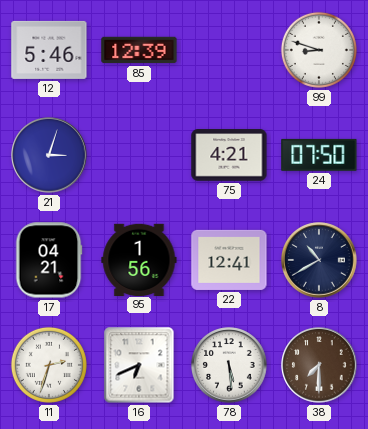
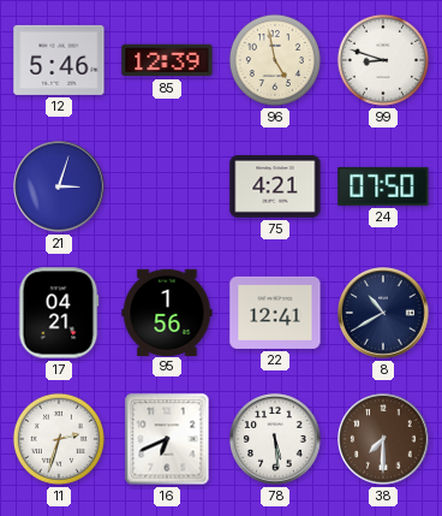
96: none -> 4:58 (275, 60)
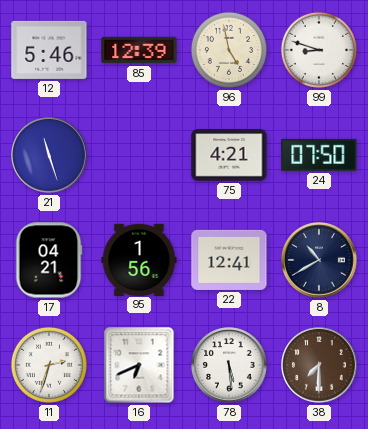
21: 3:03 -> 11:27 (49, 155)
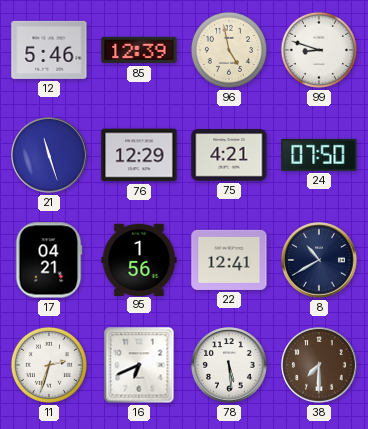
76: none -> 12:29 (139, 155)
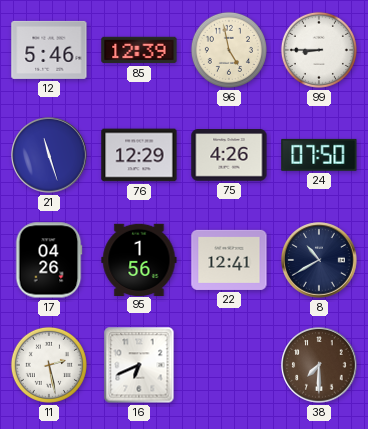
99: 8:48 -> 8:45 (319, 50)
75: 4:21 -> 4:26 (229, 155)
17: 04:21 -> 04:26 (49, 260)
11: 2:33 -> 2:28 (49, 365)
78: 5:29 -> none (229, 365)
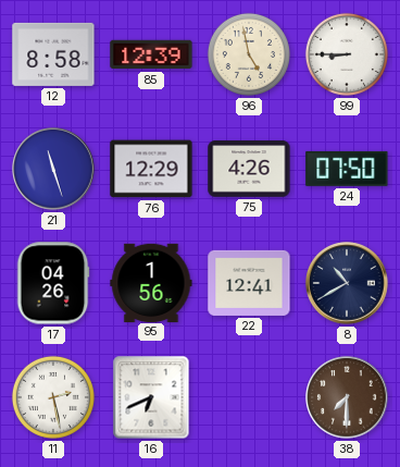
12: 5:46 -> 8:58 (53, 54)
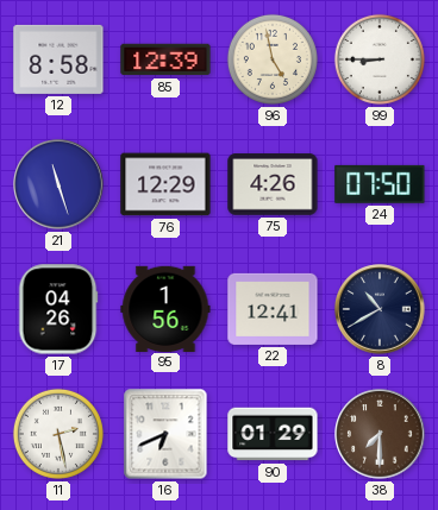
90: none -> 01:29 (273, 434)
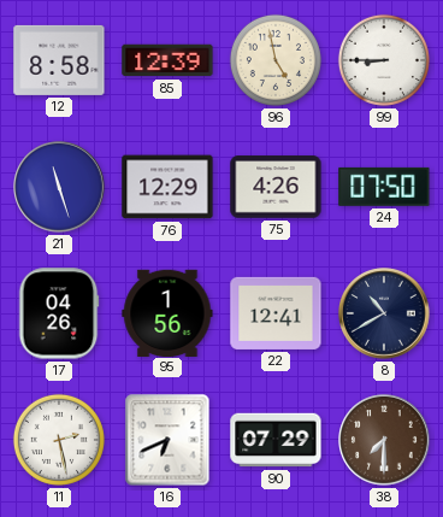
90: 01:29 -> 07:29 (276, 440)
